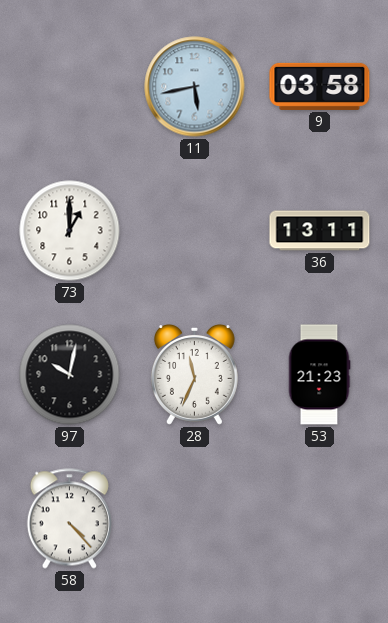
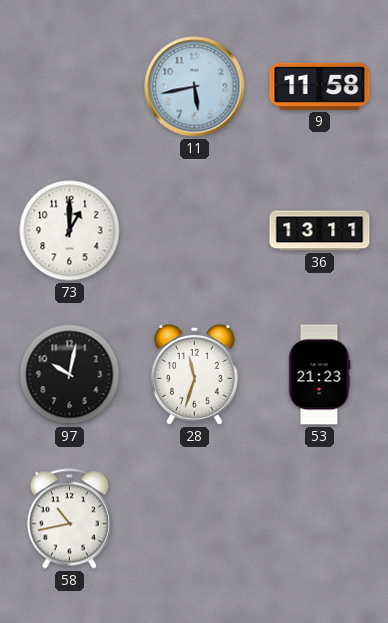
9: 03:58 -> 11:58 (320, 86)
28: 11:34 -> 11:33 (194, 374)
58: 4:23 -> 10:43 (69, 519)
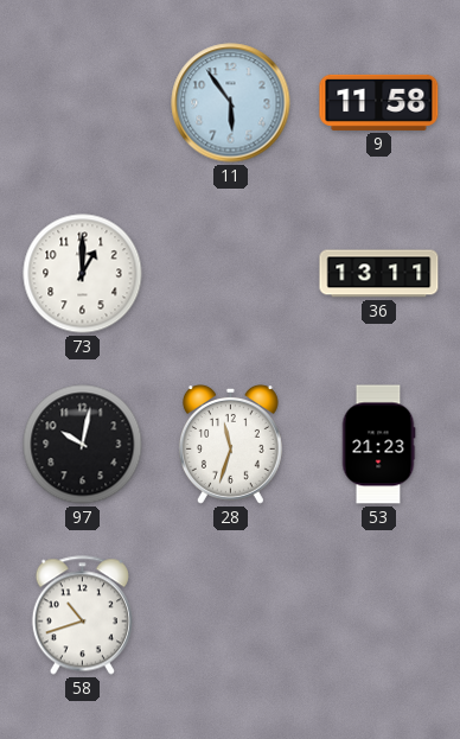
11: 5:43 -> 5:54 (231, 103)
58: 10:43 -> 10:42 (82, 616)
